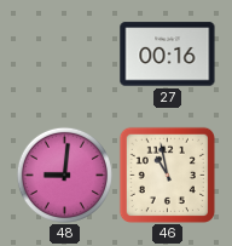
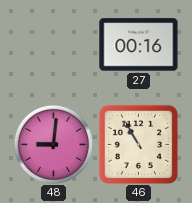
46: 10:58 -> 10:55 (138, 144)
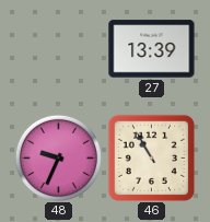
27: 00:16 -> 13:39 (152, 49)
48: 9:01 -> 9:34 (58, 157)
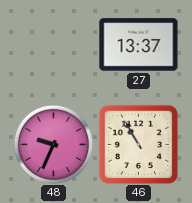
27: 13:39 -> 13:37 (139, 45)
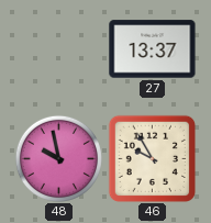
48: 9:34 -> 9:58 (58, 158)
46: 10:55 -> 9:55 (152, 158)
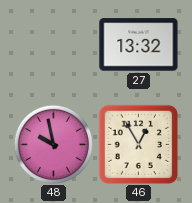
27: 13:37 -> 13:32 (139, 45)
46: 9:55 -> 12:55 (138, 144)
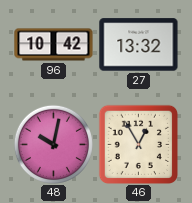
96: none -> 10:42 (54, 45)
48: 9:58 -> 10:02 (53, 144)
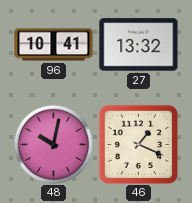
96: 10:42 -> 10:41 (54, 45)
46: 12:55 -> 1:19 (138, 144)
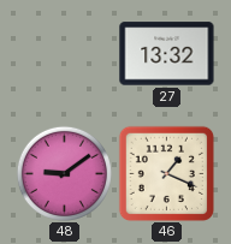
96: 10:41 -> none (54, 45)
48: 10:02 -> 9:09 (64, 173)
